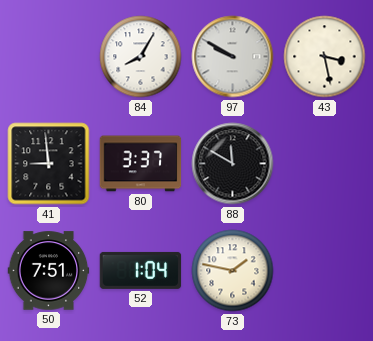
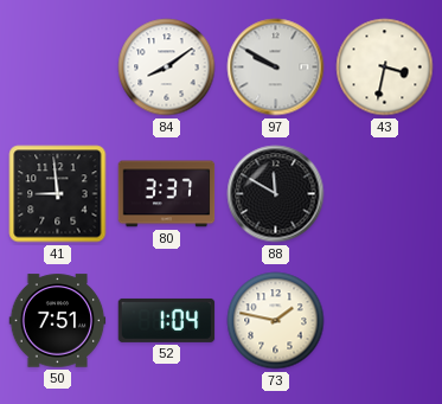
84: 8:05 -> 8:09 (167, 68)
43: 3:28 -> 3:32 (385, 68)
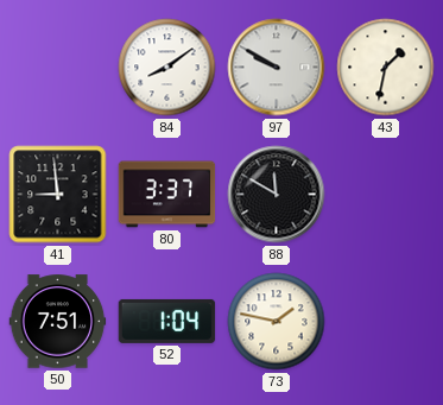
43: 3:32 -> 1:32 (386, 68)
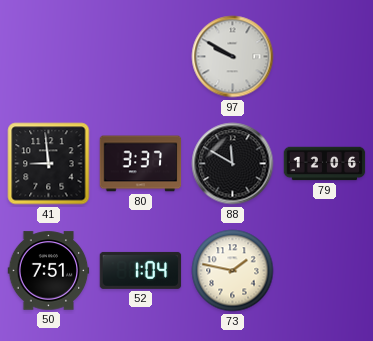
84: 8:09 -> none (167, 68)
43: 1:32 -> none (386, 68)
79: none -> 12:06 (325, 164)
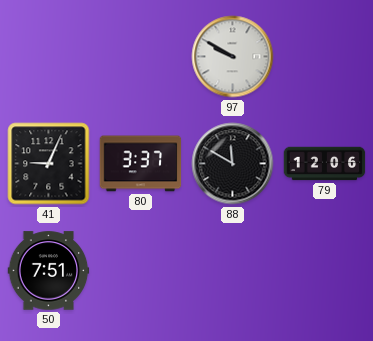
41: 8:59 -> 9:04 (49, 164)
52: 1:04 -> none (141, 270)
73: 1:47 -> none (233, 271)
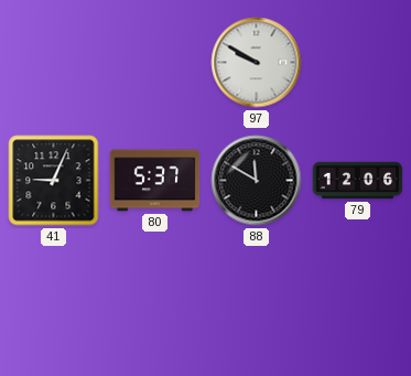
80: 3:37 -> 5:37 (155, 181)
50: 7:51 -> none (49, 271)
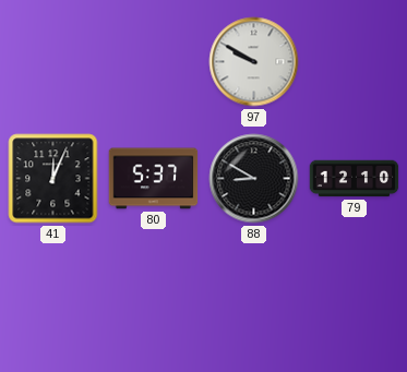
41: 9:04 -> 12:04 (53, 179)
88: 11:50 -> 8:50 (254, 179)
79: 12:06 -> 12:10 (355, 179)
